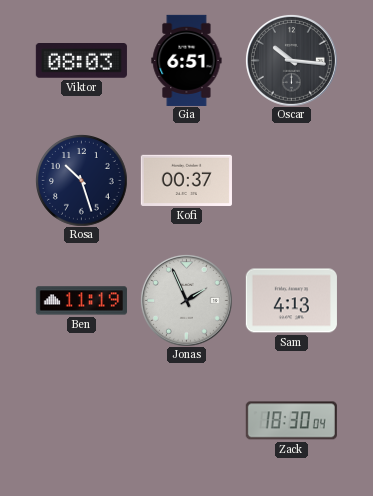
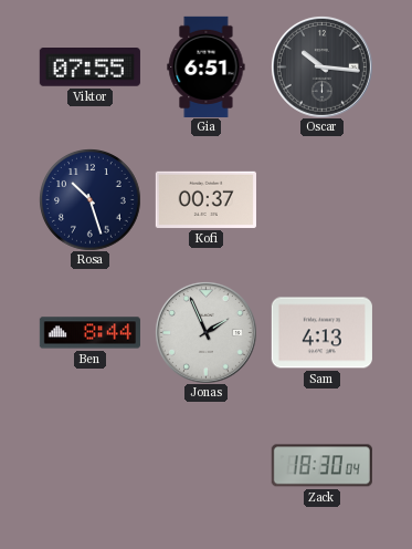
Viktor: 08:03 -> 07:55 (89, 68)
Ben: 11:19 -> 8:44 (89, 333)
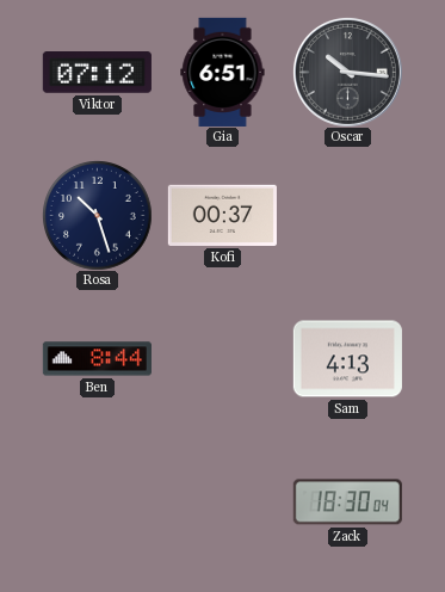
Viktor: 07:55 -> 07:12 (97, 73)
Jonas: 1:56 -> none (205, 332)
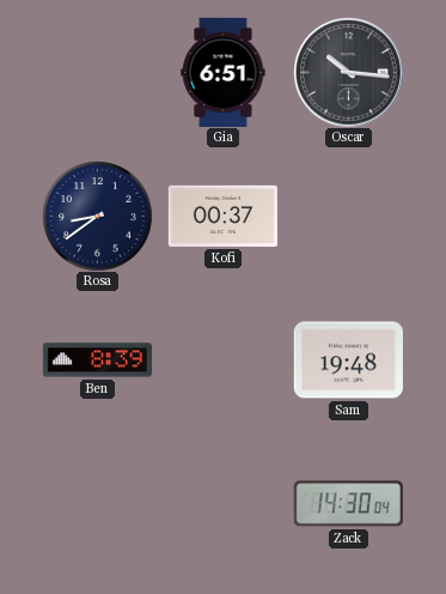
Viktor: 07:12 -> none (97, 73)
Rosa: 10:27 -> 8:39 (98, 217)
Ben: 8:44 -> 8:39 (97, 360)
Sam: 4:13 -> 19:48 (348, 360)
Zack: 18:30 -> 14:30 (348, 504)
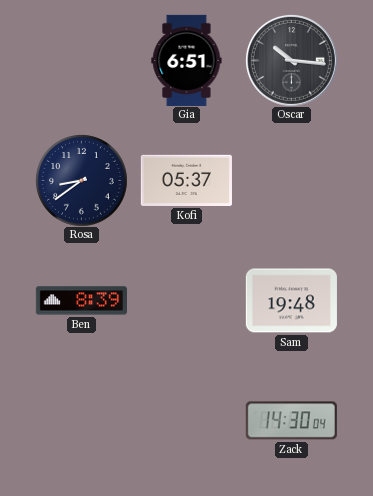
Kofi: 00:37 -> 05:37 (186, 180)
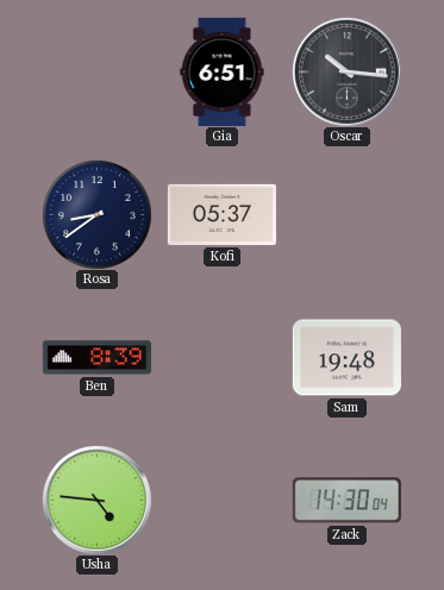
Usha: none -> 4:46 (96, 500)
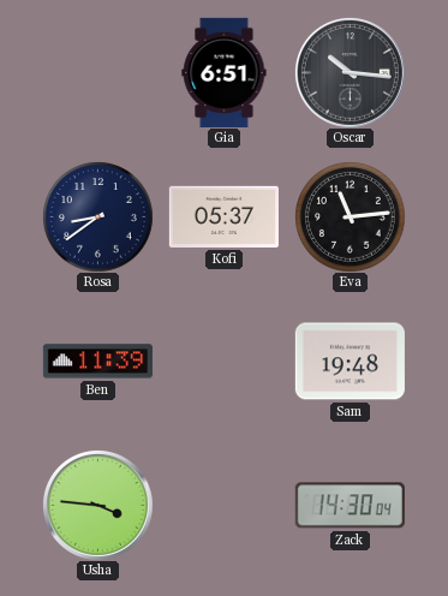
Eva: none -> 11:14 (351, 217)
Ben: 8:39 -> 11:39 (97, 362)
Usha: 4:46 -> 3:46 (97, 505)
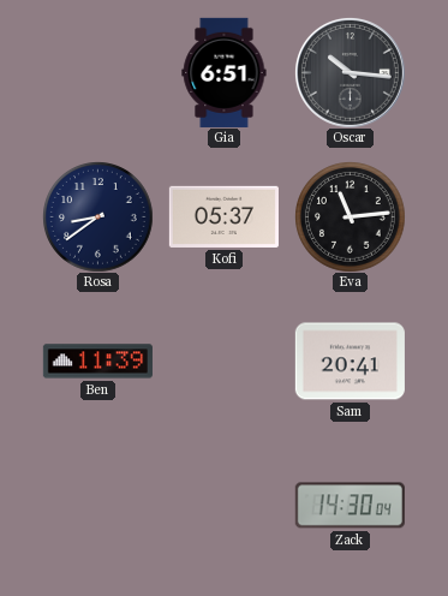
Sam: 19:48 -> 20:41 (350, 362)
Usha: 3:46 -> none (97, 505)
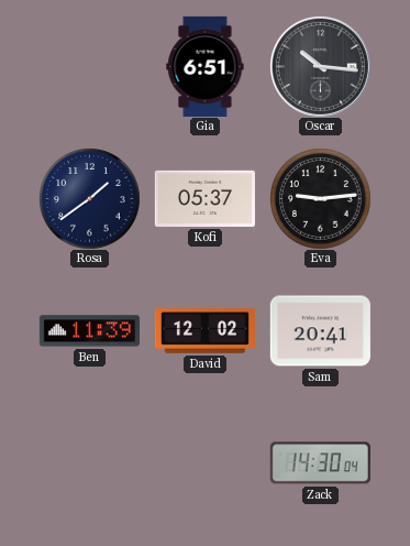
Rosa: 8:39 -> 1:39 (90, 199)
Eva: 11:14 -> 9:14 (321, 199)
David: none -> 12:02 (204, 331)
